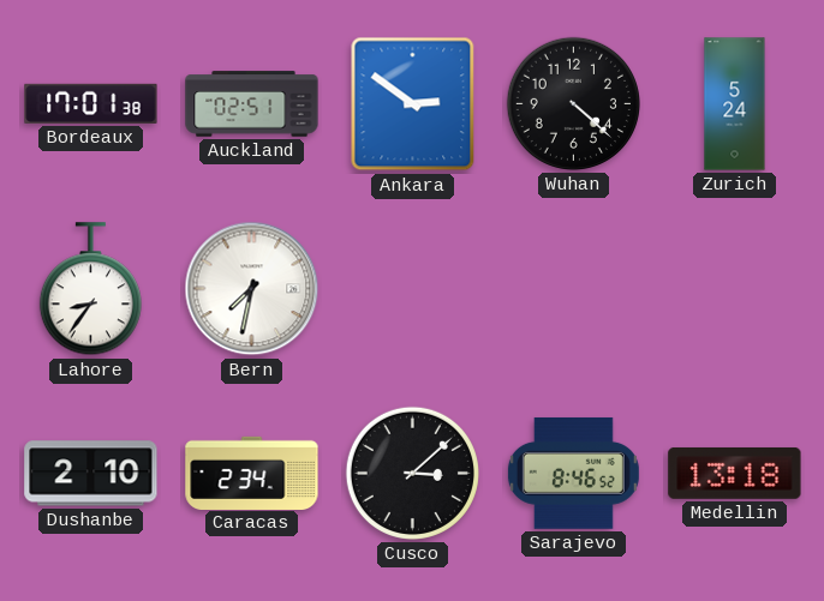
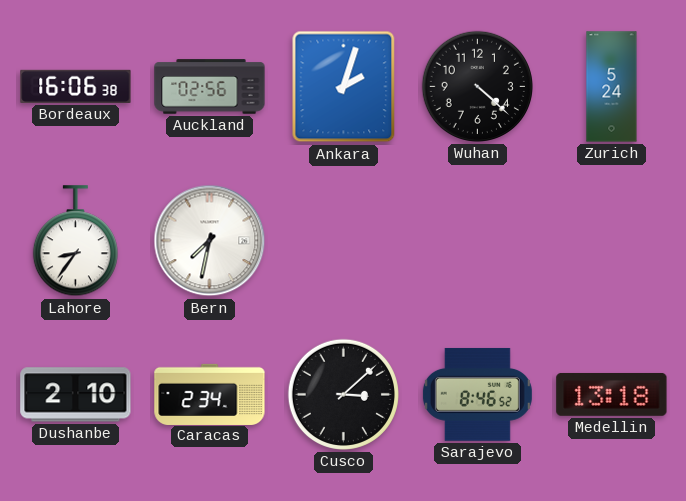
Bordeaux: 17:01 -> 16:06 (76, 86)
Auckland: 02:51 -> 02:56 (210, 87)
Ankara: 2:51 -> 2:03 (344, 87)
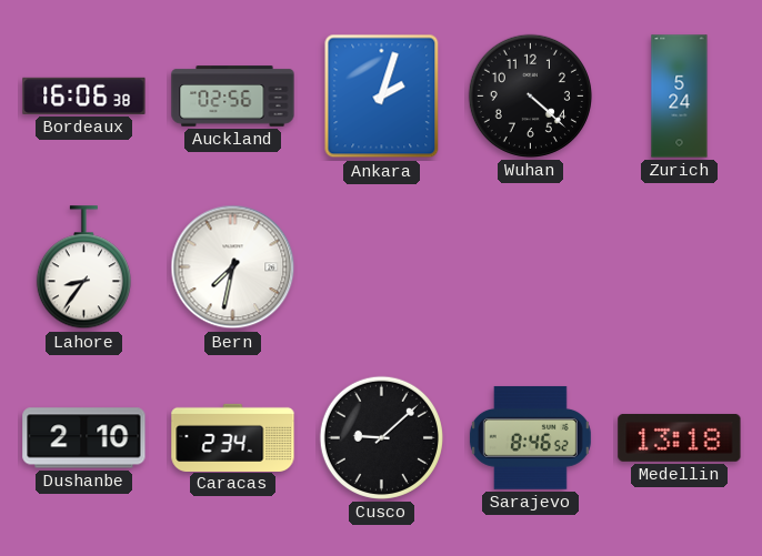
Cusco: 3:08 -> 9:08 (381, 437)
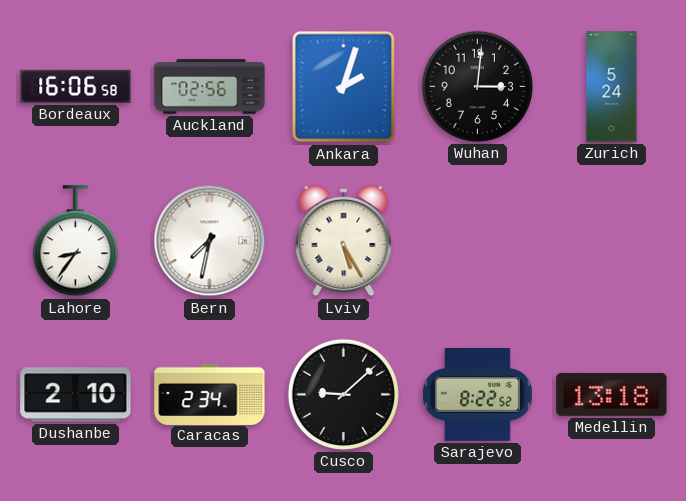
Bordeaux: 16:06:38 -> 16:06:58 (76, 86)
Wuhan: 4:22 -> 3:01 (477, 86)
Lviv: none -> 5:25 (344, 241)
Sarajevo: 8:46 -> 8:22 (477, 395)
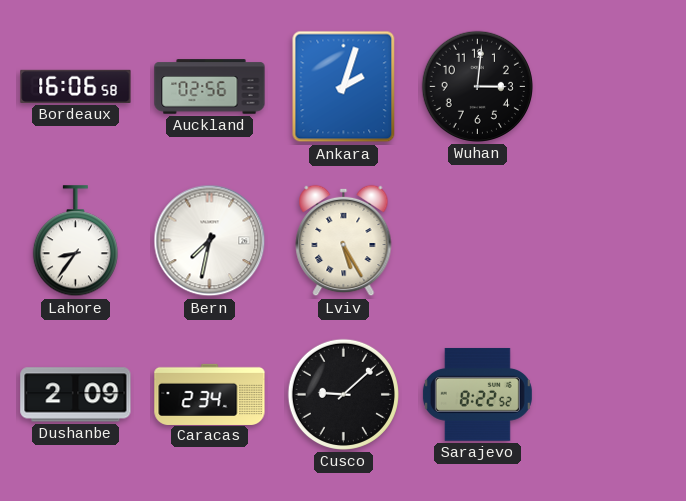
Zurich: 5:24 -> none (612, 87)
Dushanbe: 2:10 -> 2:09 (76, 395)
Medellin: 13:18 -> none (612, 394)
